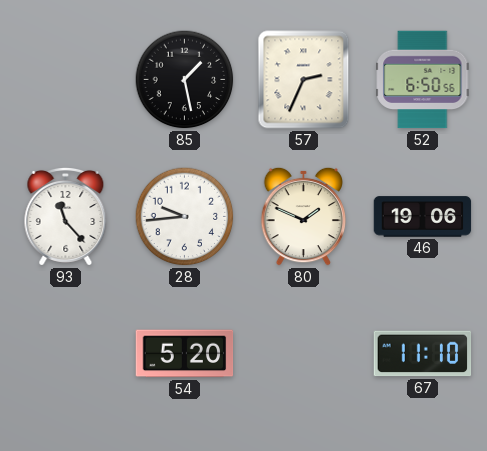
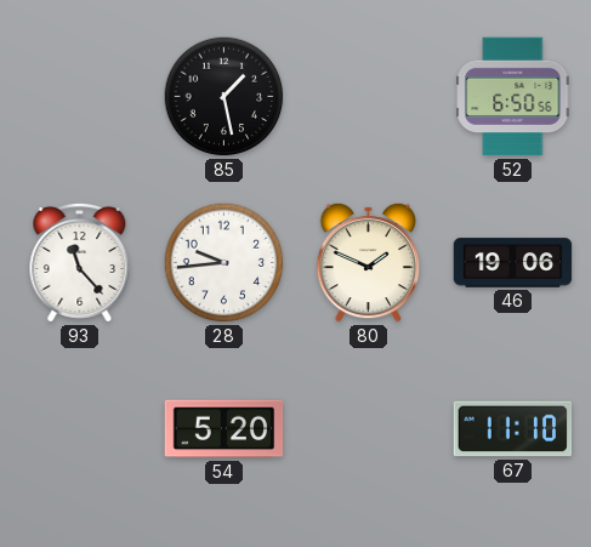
57: 2:34 -> none (304, 80)
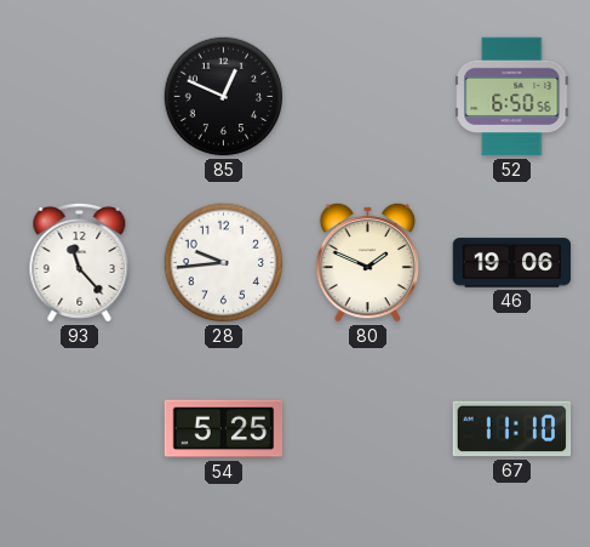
85: 1:28 -> 12:49 (224, 97)
54: 5:20 -> 5:25 (224, 429)
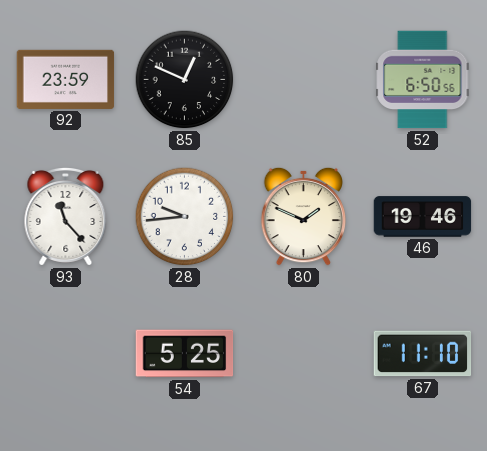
92: none -> 23:59 (66, 79)
46: 19:06 -> 19:46 (423, 217)
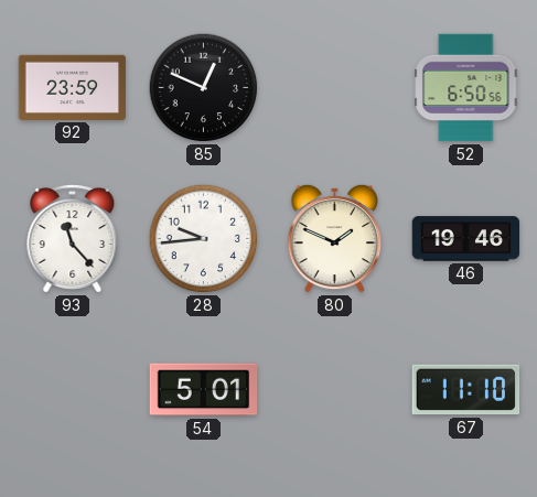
54: 5:25 -> 5:01 (204, 390)
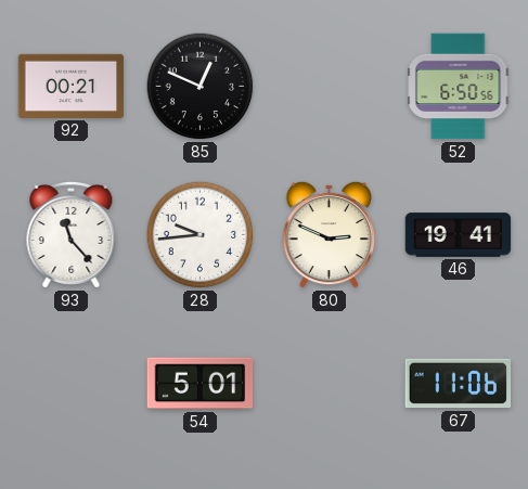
92: 23:59 -> 00:21 (72, 86)
80: 1:49 -> 2:49 (330, 234)
46: 19:46 -> 19:41 (459, 235)
67: 11:10 -> 11:06 (459, 384)
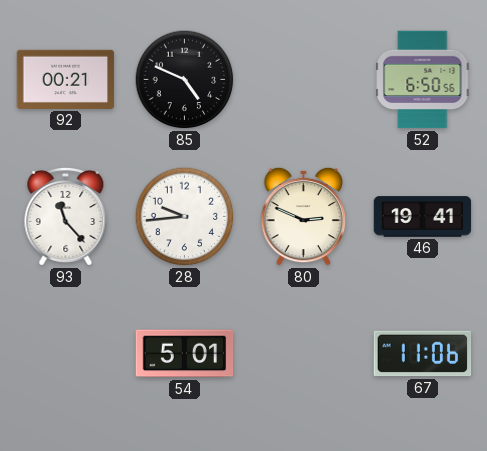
85: 12:49 -> 4:49 (185, 80)
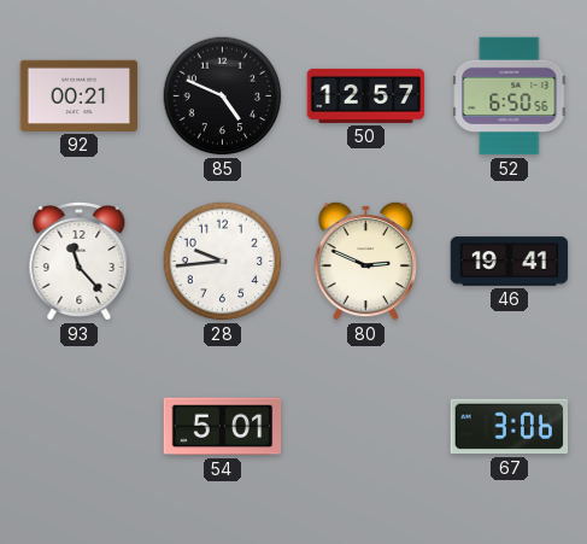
50: none -> 12:57 (366, 95)
67: 11:06 -> 3:06 (510, 427)
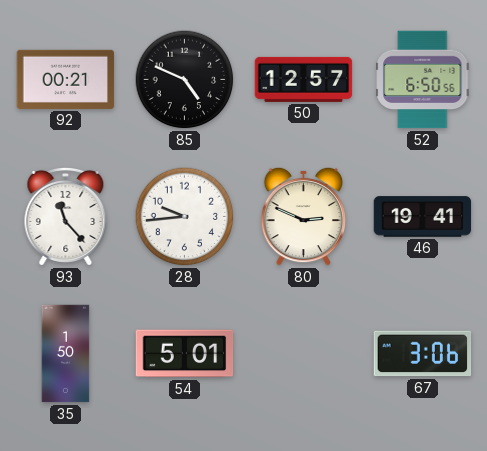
35: none -> 1:50 (66, 354)
